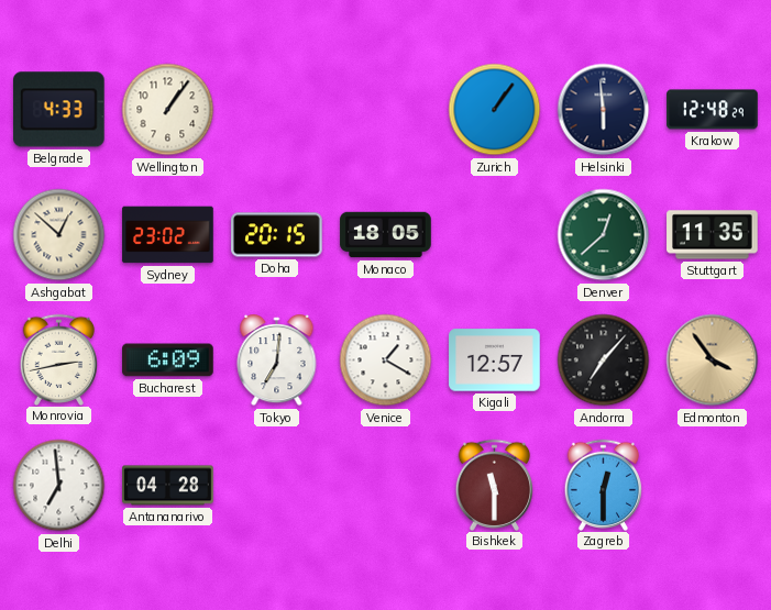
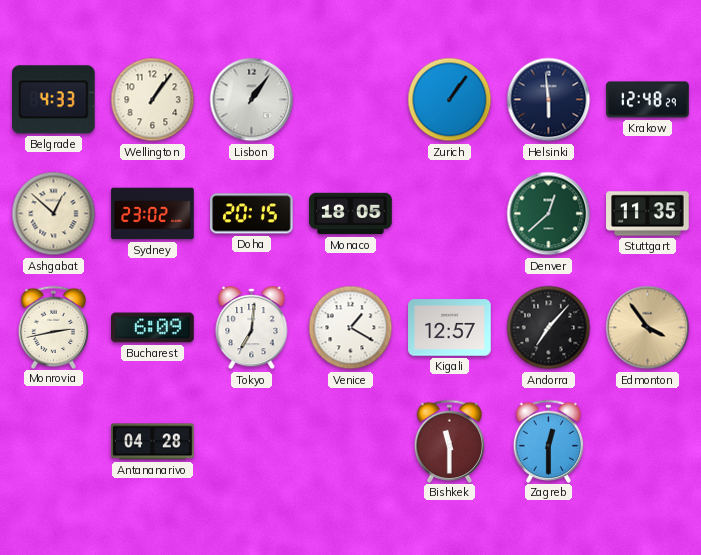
Lisbon: none -> 1:06 (252, 100)
Delhi: 6:59 -> none (59, 486)
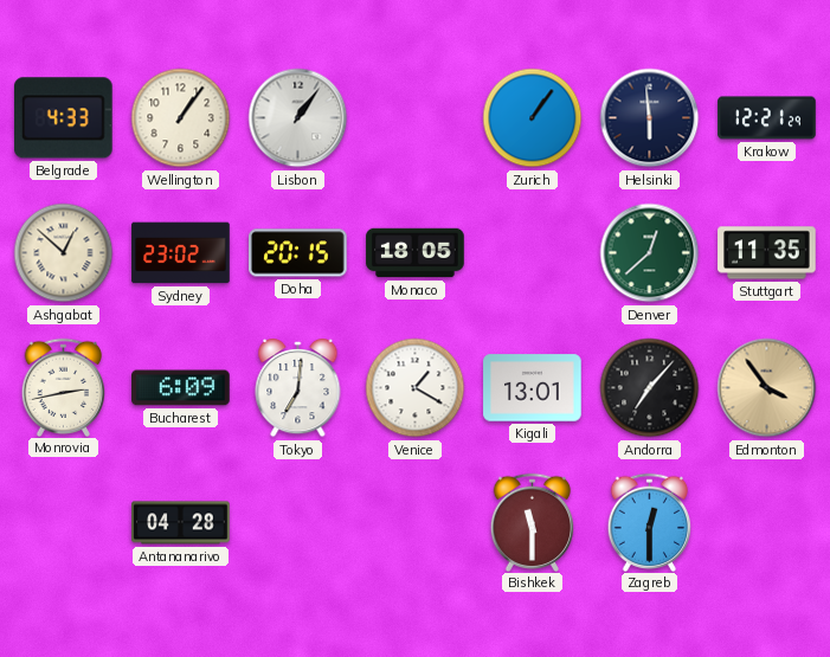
Krakow: 12:48 -> 12:21 (767, 118)
Kigali: 12:57 -> 13:01 (533, 388)
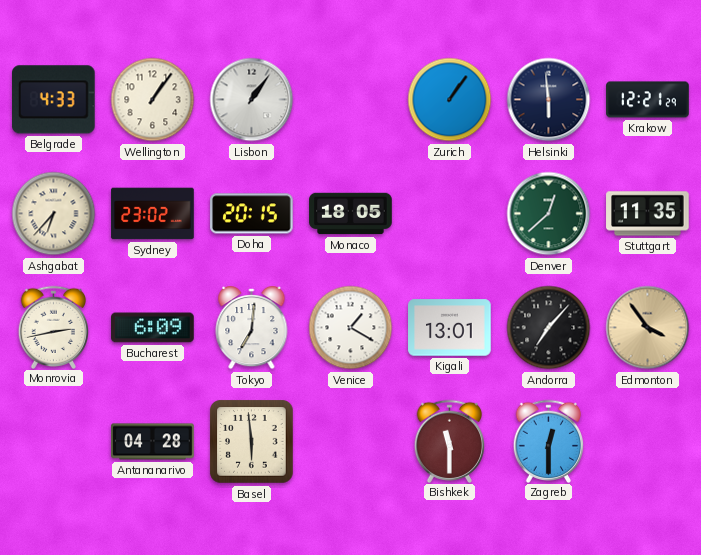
Ashgabat: 12:52 -> 6:37 (54, 214)
Basel: none -> 5:59 (252, 442)
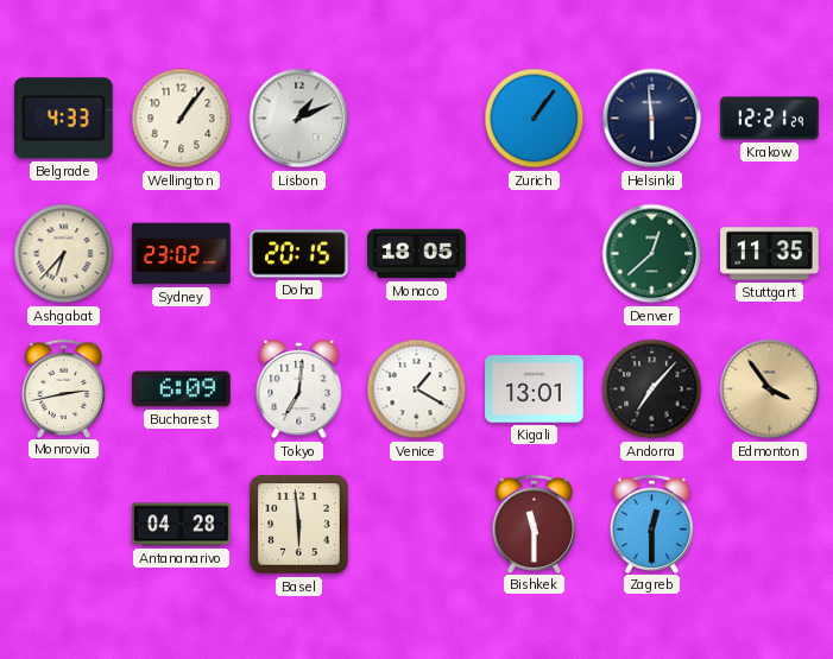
Lisbon: 1:06 -> 1:11 (299, 119)
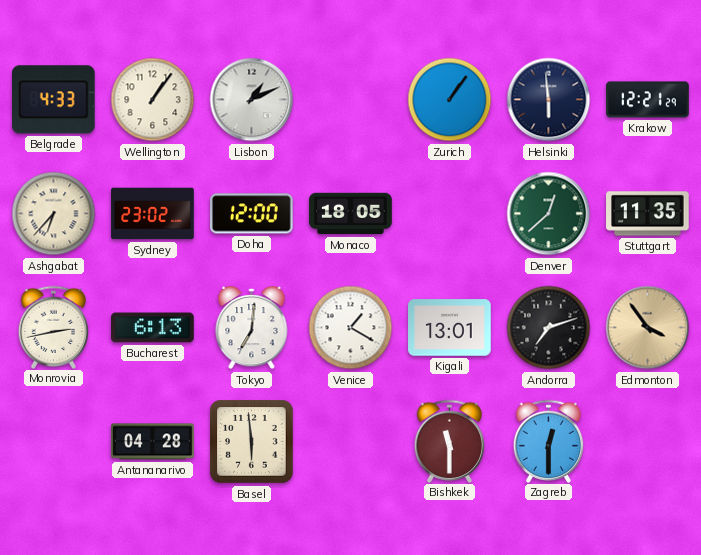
Doha: 20:15 -> 12:00 (252, 214)
Bucharest: 6:09 -> 6:13 (153, 328)
Andorra: 7:07 -> 7:12 (549, 328)
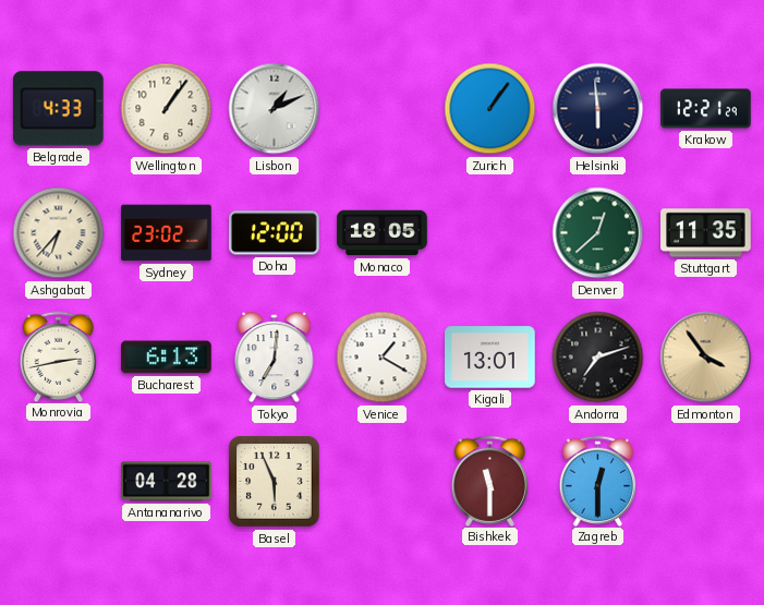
Basel: 5:59 -> 5:56 (275, 482)
